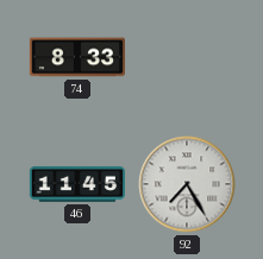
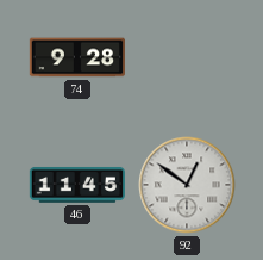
74: 8:33 -> 9:28 (76, 57)
92: 7:25 -> 12:51 (187, 185)
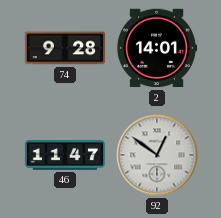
2: none -> 14:01 (156, 48)
46: 11:45 -> 11:47 (64, 155)
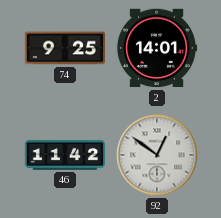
74: 9:28 -> 9:25 (64, 48)
46: 11:47 -> 11:42 (64, 155)
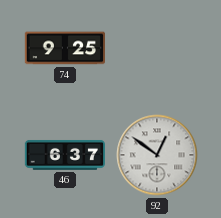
2: 14:01 -> none (156, 48)
46: 11:42 -> 6:37 (64, 155)
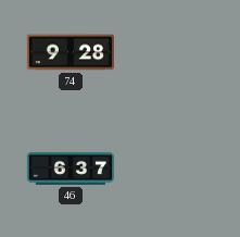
74: 9:25 -> 9:28 (70, 52)
92: 12:51 -> none (157, 155)
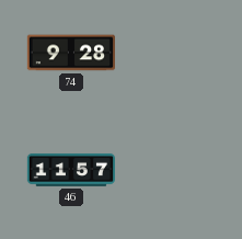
46: 6:37 -> 11:57 (70, 170)
